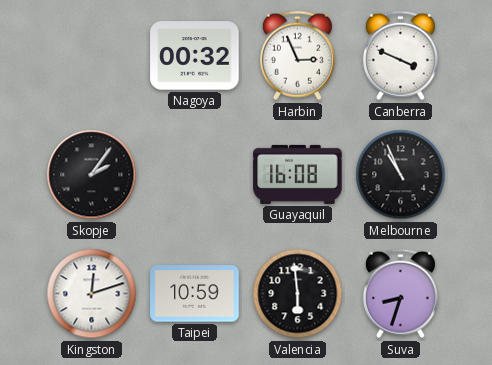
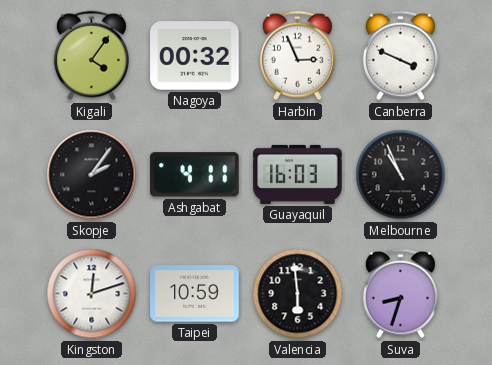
Kigali: none -> 4:06 (91, 56)
Ashgabat: none -> 4:11 (195, 175)
Guayaquil: 16:08 -> 16:03 (298, 174)
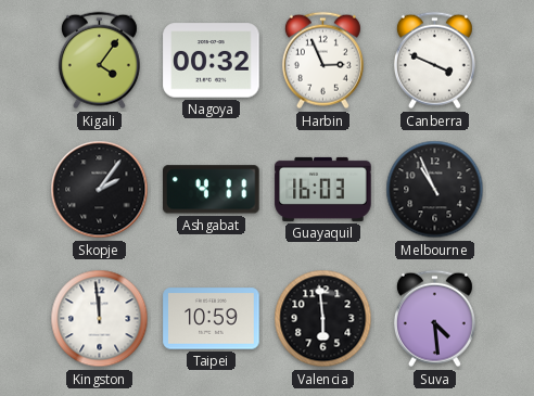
Kingston: 12:12 -> 11:59 (100, 319)
Suva: 8:33 -> 4:29 (434, 319)
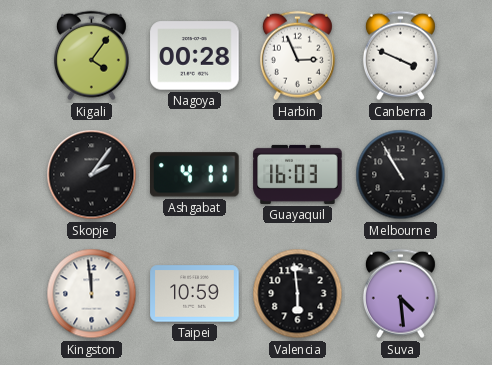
Nagoya: 00:32 -> 00:28 (195, 56)
Melbourne: 10:56 -> 10:55 (401, 175)
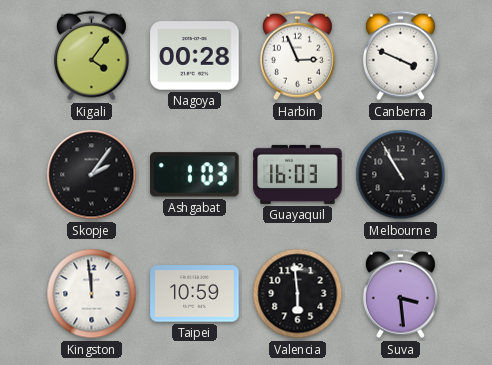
Ashgabat: 4:11 -> 1:03 (195, 175)
Suva: 4:29 -> 3:29 (400, 294)
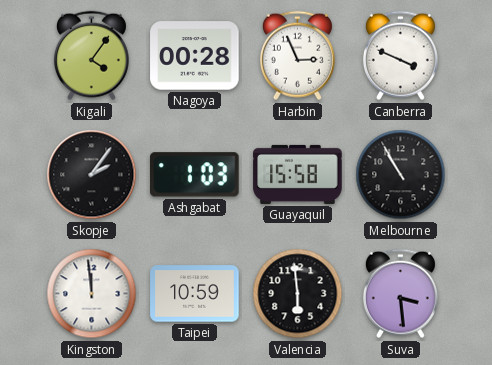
Guayaquil: 16:03 -> 15:58 (298, 174)
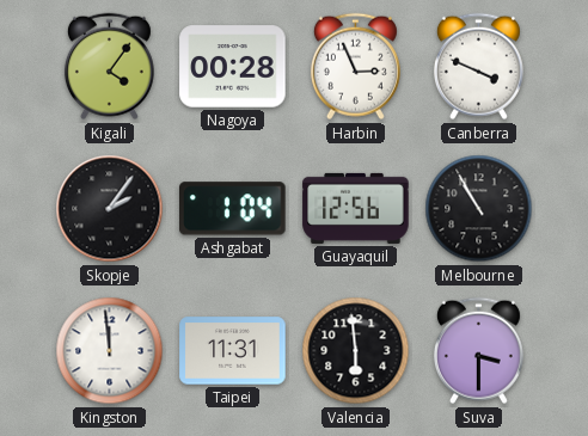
Ashgabat: 1:03 -> 1:04 (233, 209)
Guayaquil: 15:58 -> 12:56 (356, 208)
Taipei: 10:59 -> 11:31 (233, 351)
Suva: 3:29 -> 3:30 (478, 351)
